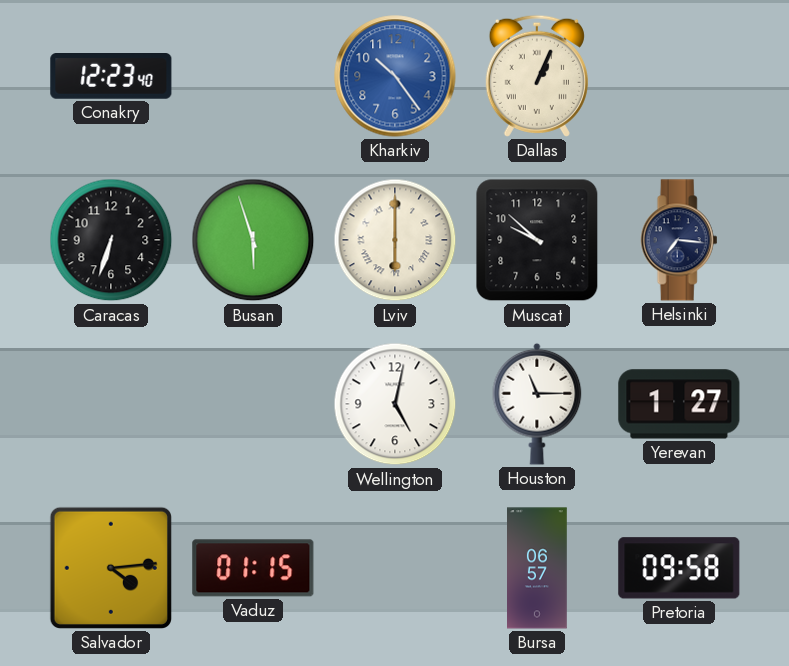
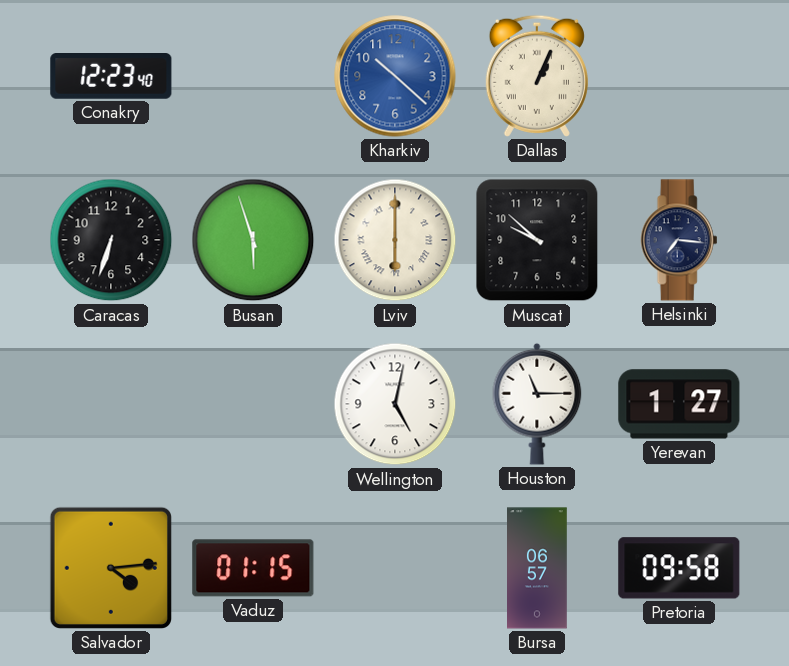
Kharkiv: 10:24 -> 10:22 (395, 76)
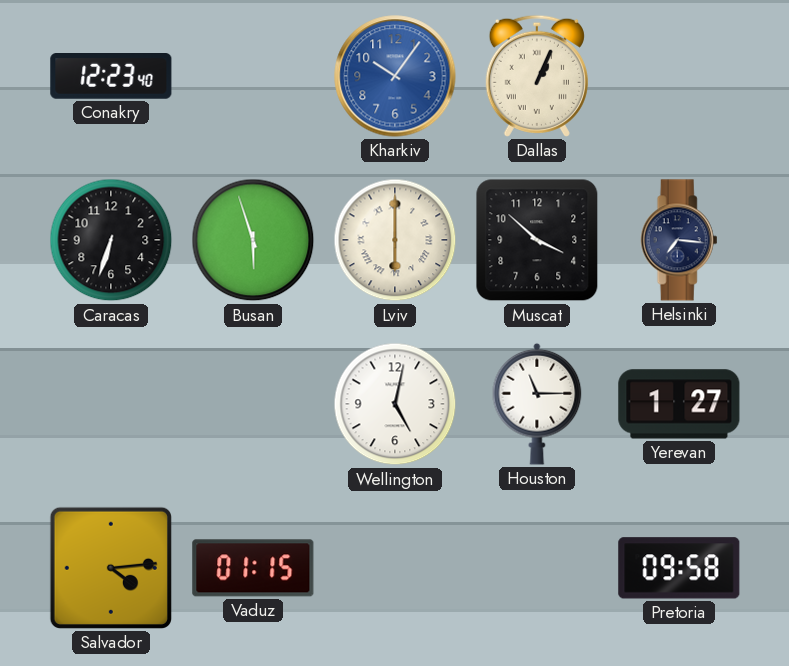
Kharkiv: 10:22 -> 10:06 (395, 76)
Muscat: 9:52 -> 3:52 (537, 240)
Bursa: 06:57 -> none (537, 568)
